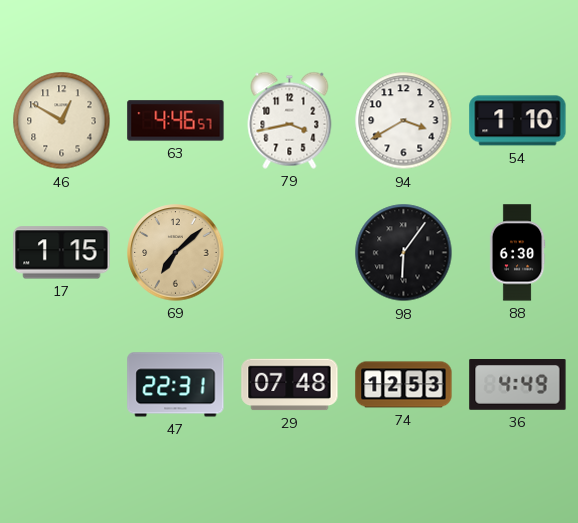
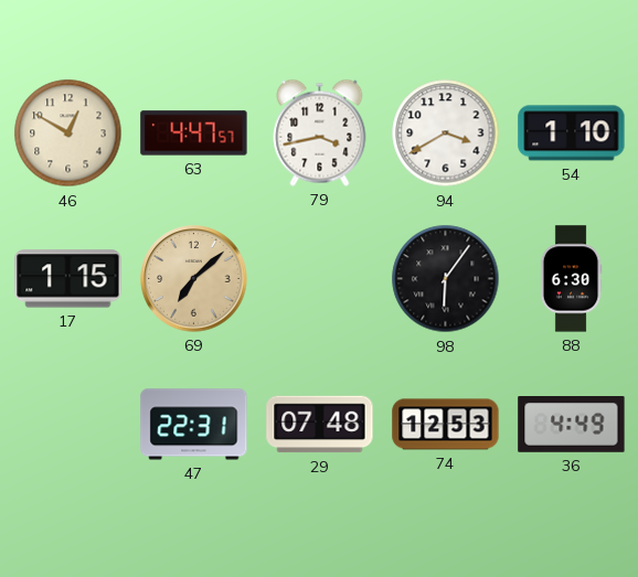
63: 4:46 -> 4:47 (194, 133)
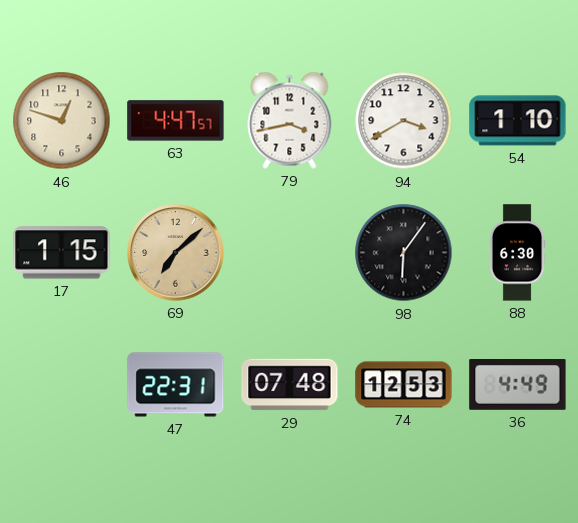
46: 12:50 -> 12:48 (62, 121)
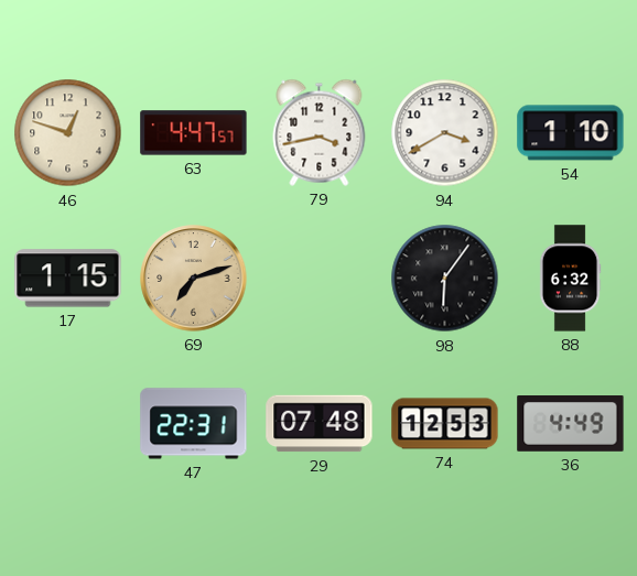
69: 7:08 -> 7:12 (194, 279)
88: 6:30 -> 6:32 (570, 279)
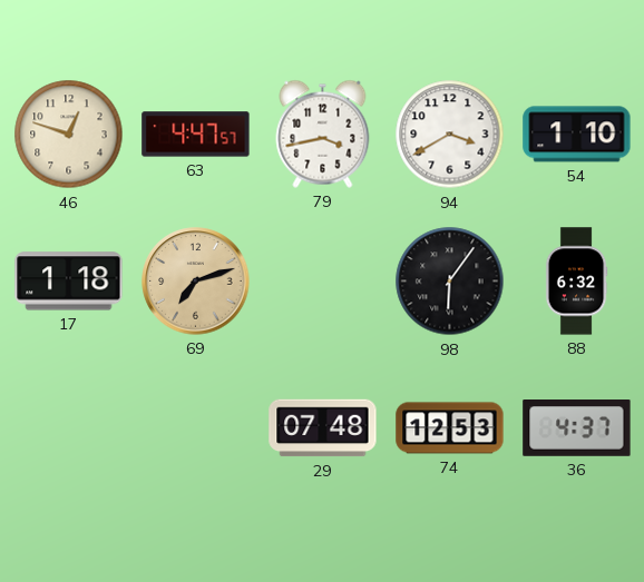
17: 1:15 -> 1:18 (69, 282)
47: 22:31 -> none (194, 424)
36: 4:49 -> 4:37 (577, 428)
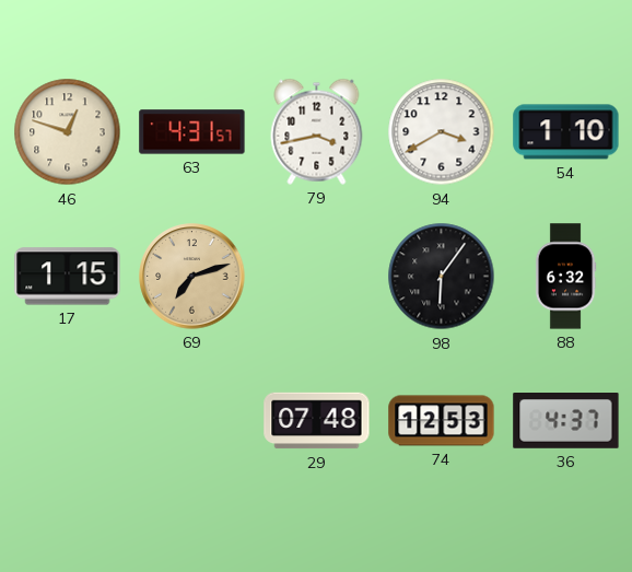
63: 4:47 -> 4:31 (192, 132)
17: 1:18 -> 1:15 (68, 277)
